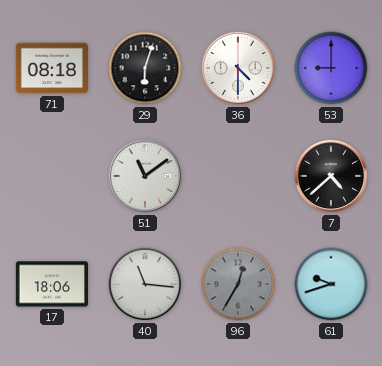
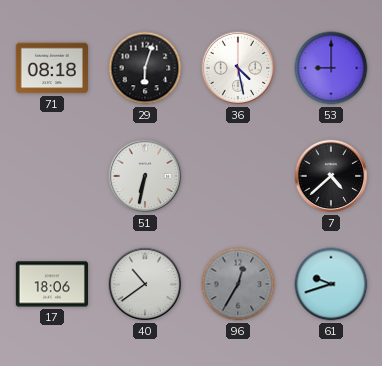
36: 4:30 -> 4:28 (238, 68)
51: 11:09 -> 6:32 (145, 176)
40: 11:16 -> 10:39 (145, 284)
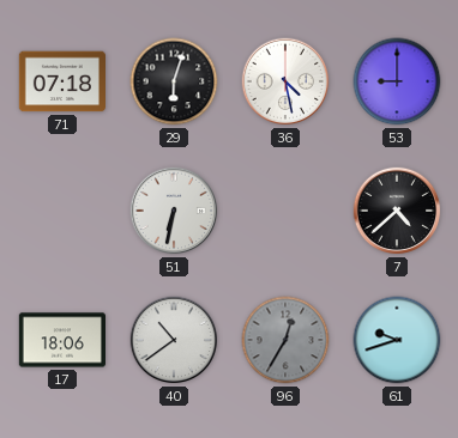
71: 08:18 -> 07:18 (61, 81)
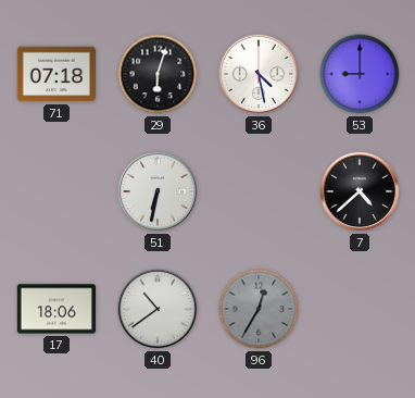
61: 9:42 -> none (397, 340)
